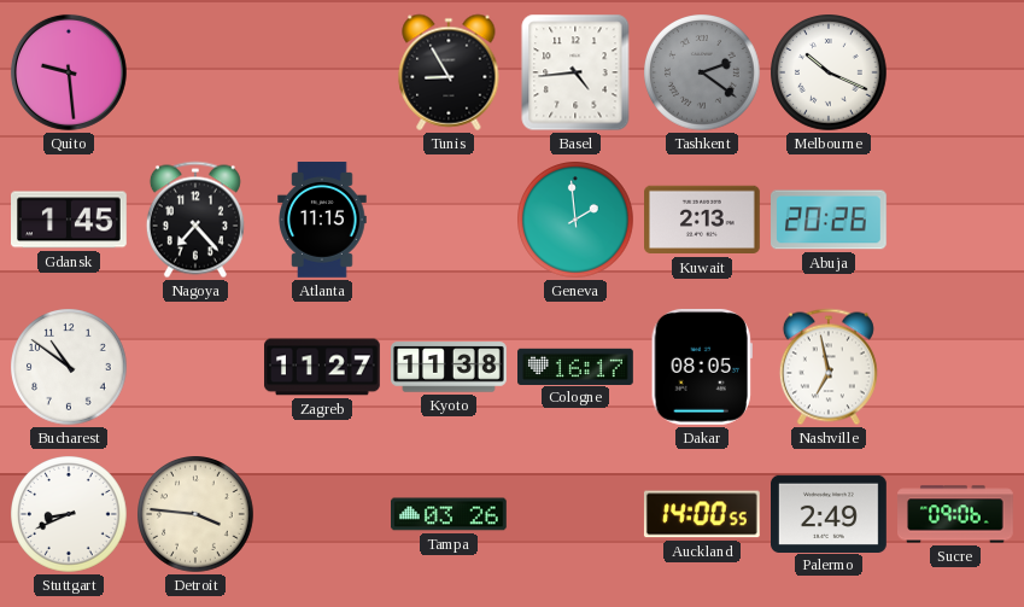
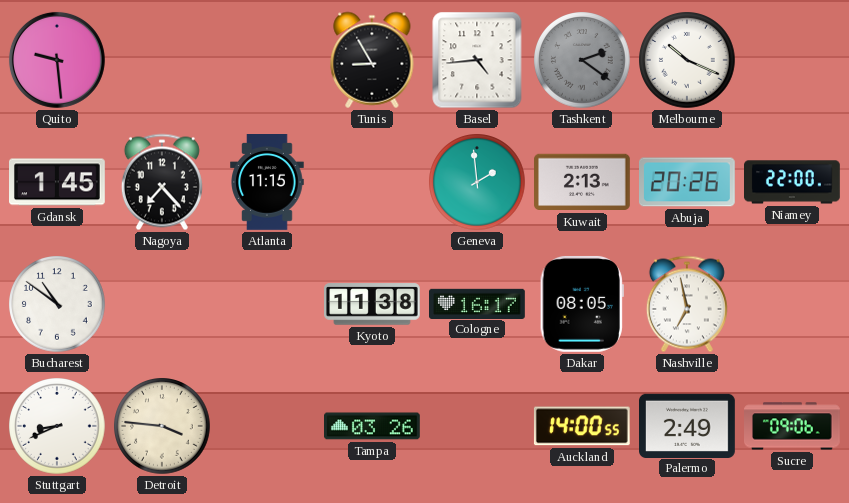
Niamey: none -> 22:00 (793, 182)
Zagreb: 11:27 -> none (323, 367)
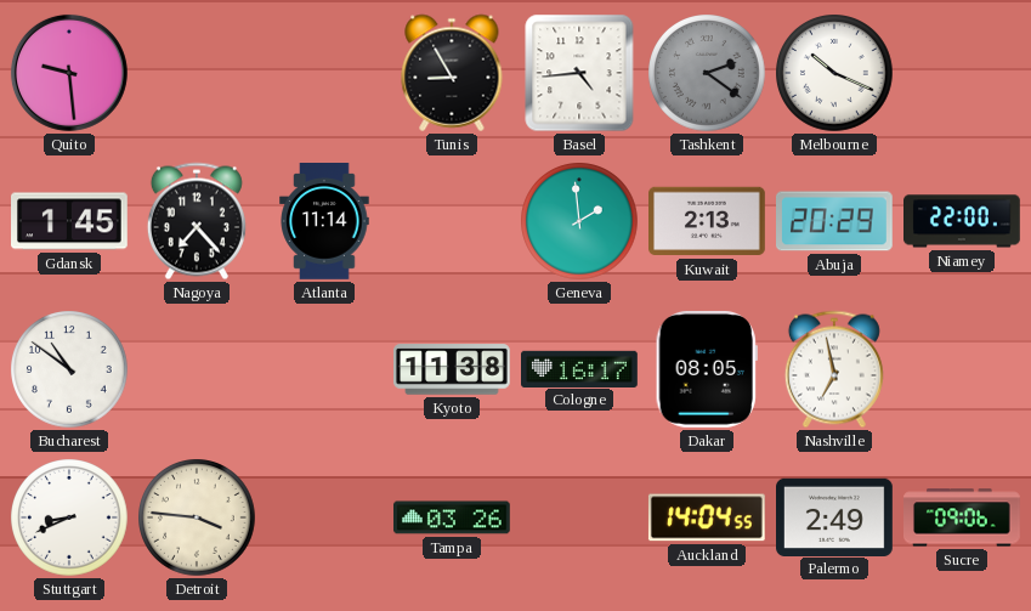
Atlanta: 11:15 -> 11:14 (324, 222)
Abuja: 20:26 -> 20:29 (835, 221)
Auckland: 14:00 -> 14:04 (707, 517)
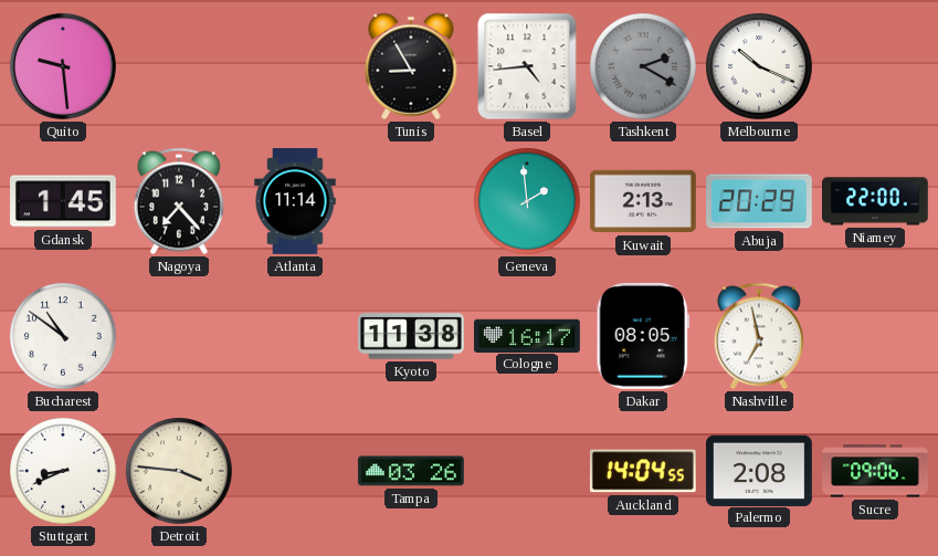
Tashkent: 2:21 -> 2:20 (644, 67)
Palermo: 2:49 -> 2:08 (760, 470)
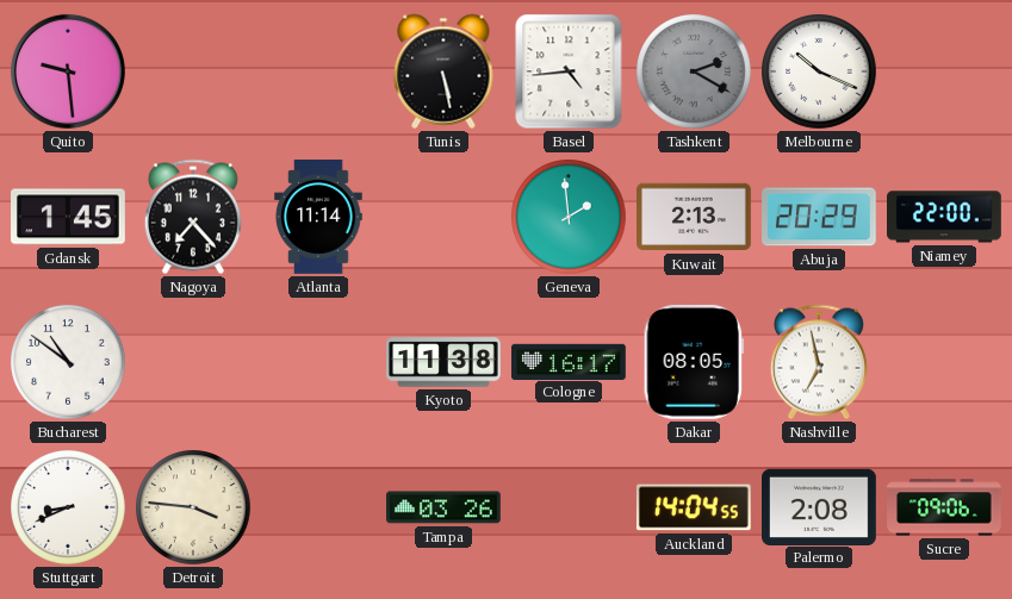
Tunis: 8:55 -> 5:28 (443, 71)
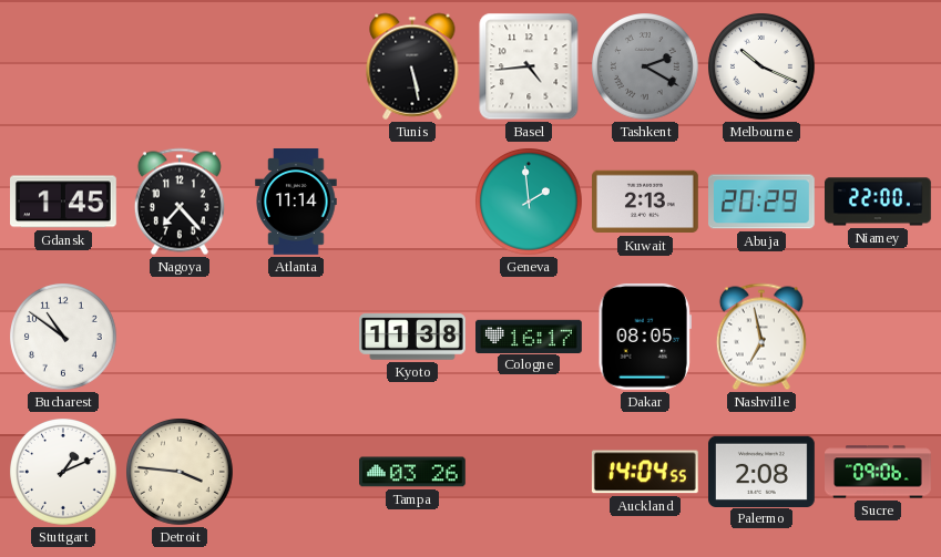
Quito: 9:29 -> none (68, 71)
Stuttgart: 8:41 -> 1:11 (64, 473)
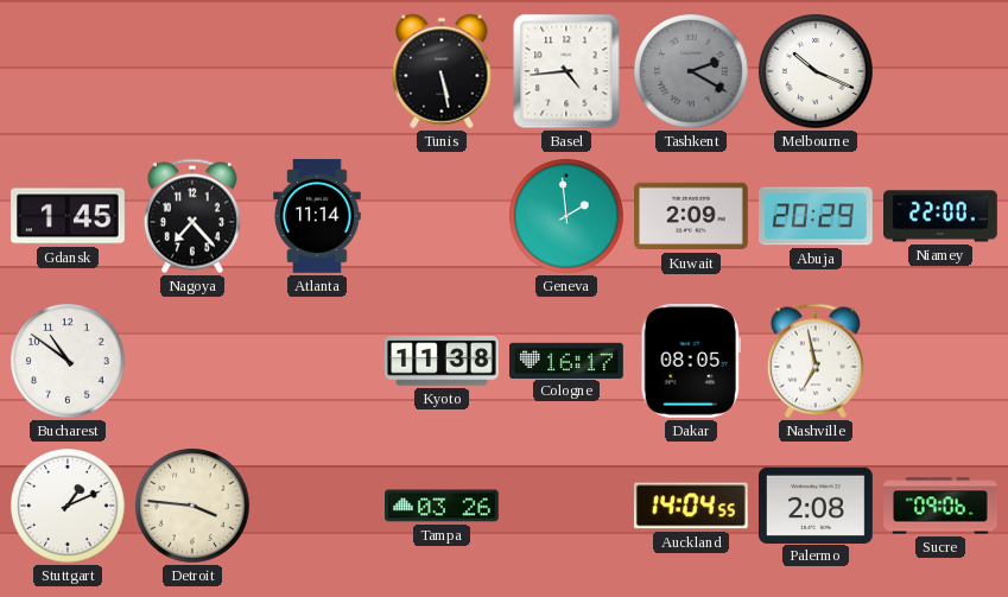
Kuwait: 2:13 -> 2:09 (692, 216)
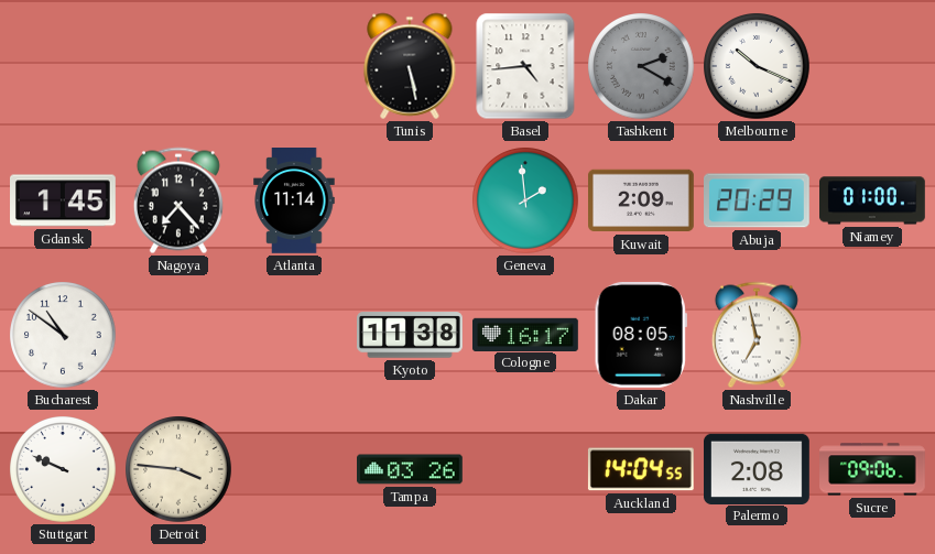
Niamey: 22:00 -> 01:00 (873, 200)
Stuttgart: 1:11 -> 9:49 (64, 470)
